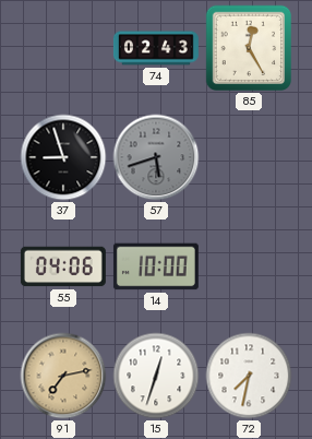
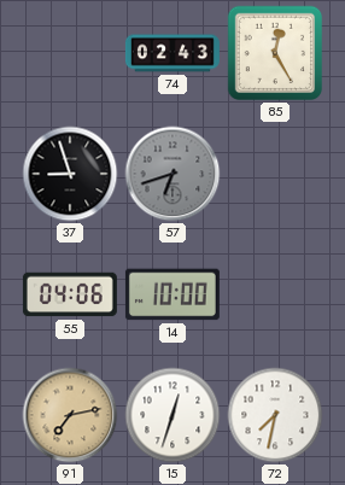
57: 5:42 -> 6:42 (172, 174)
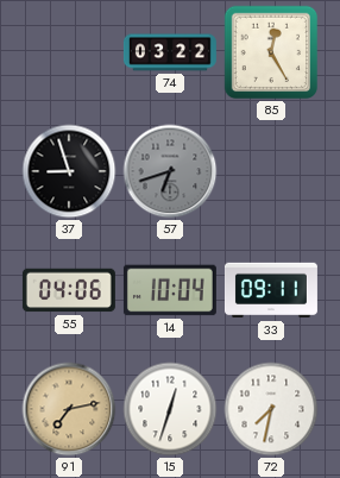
74: 02:43 -> 03:22 (170, 52)
14: 10:00 -> 10:04 (170, 290)
33: none -> 09:11 (271, 290)
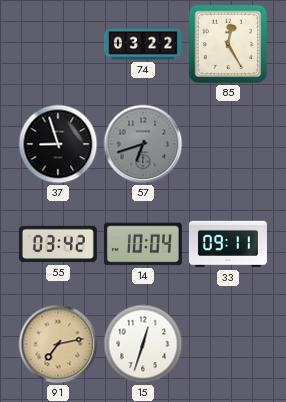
55: 04:06 -> 03:42 (58, 244)
72: 7:32 -> none (271, 409)
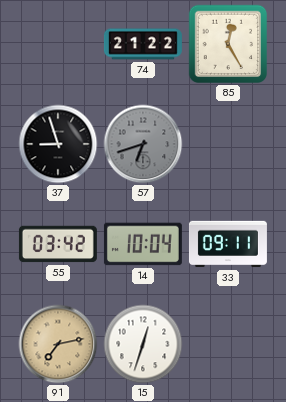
74: 03:22 -> 21:22 (143, 44)
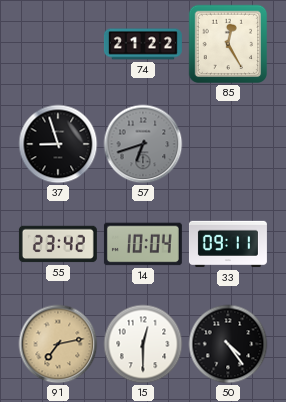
55: 03:42 -> 23:42 (58, 244)
15: 12:33 -> 12:30 (143, 344)
50: none -> 4:24 (228, 344)
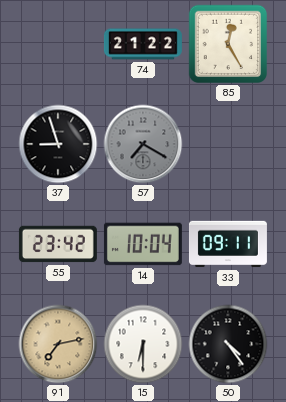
57: 6:42 -> 7:20 (143, 144)
15: 12:30 -> 6:30 (143, 344)
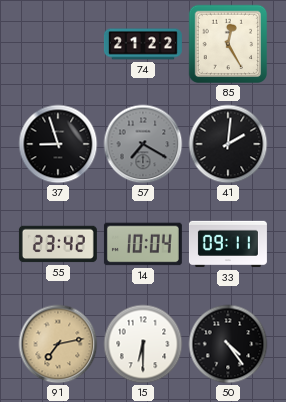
41: none -> 2:01 (228, 144)
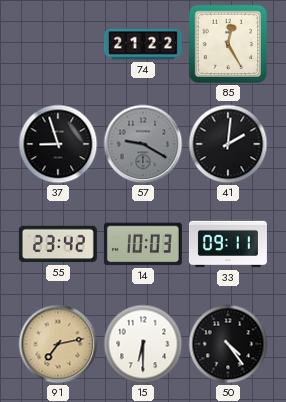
57: 7:20 -> 9:20 (143, 144)
14: 10:04 -> 10:03 (143, 244)
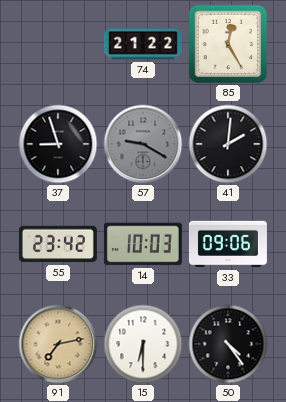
33: 09:11 -> 09:06 (228, 244)
